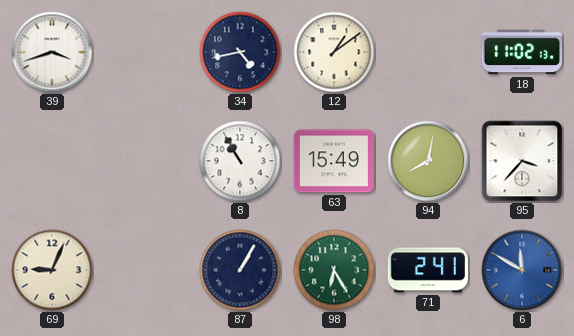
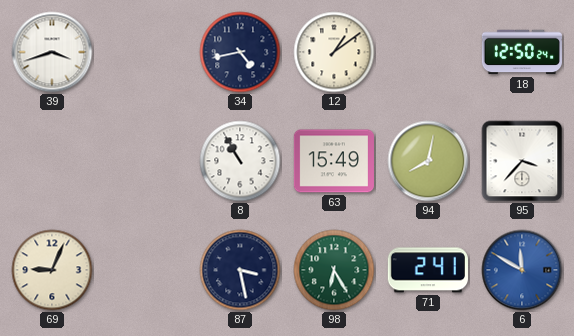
18: 11:02 -> 12:50 (522, 52)
87: 1:05 -> 3:28 (240, 270)
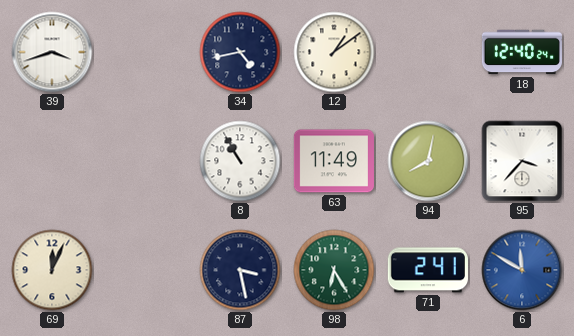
18: 12:50 -> 12:40 (522, 52)
63: 15:49 -> 11:49 (334, 161)
69: 9:04 -> 12:04 (52, 270)
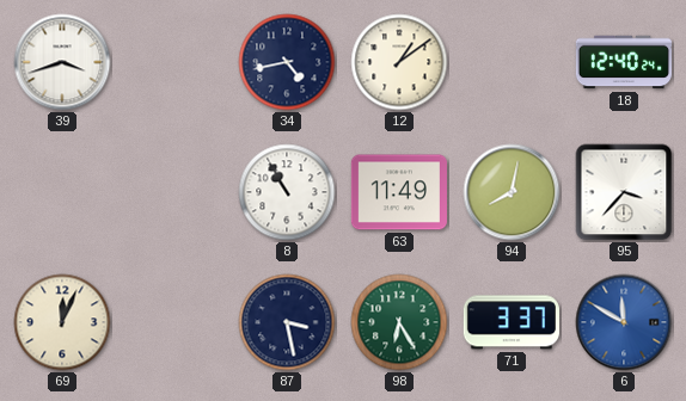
71: 2:41 -> 3:37 (512, 322)
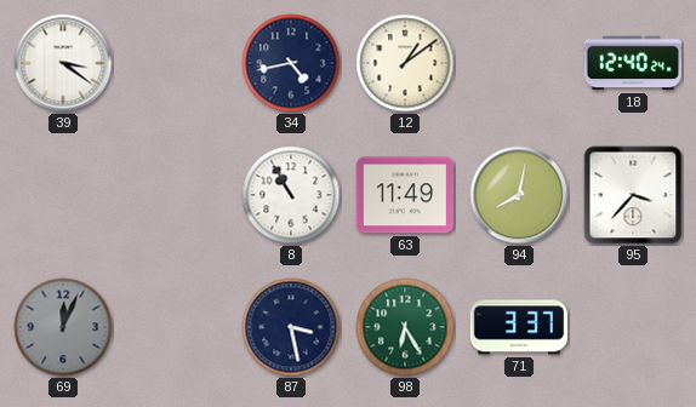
39: 3:42 -> 3:21 (63, 63)
69 dial: cream -> grey (63, 327)
6: 11:50 -> none (624, 322)
